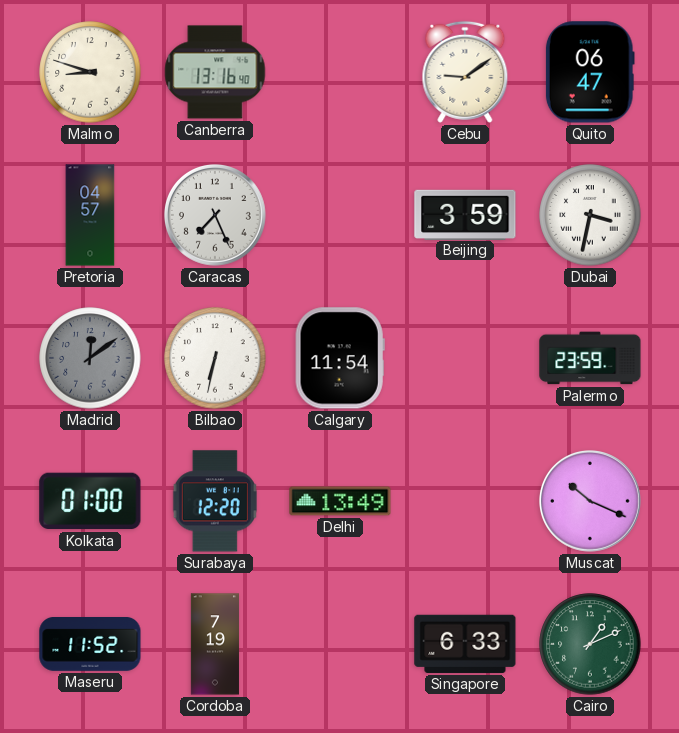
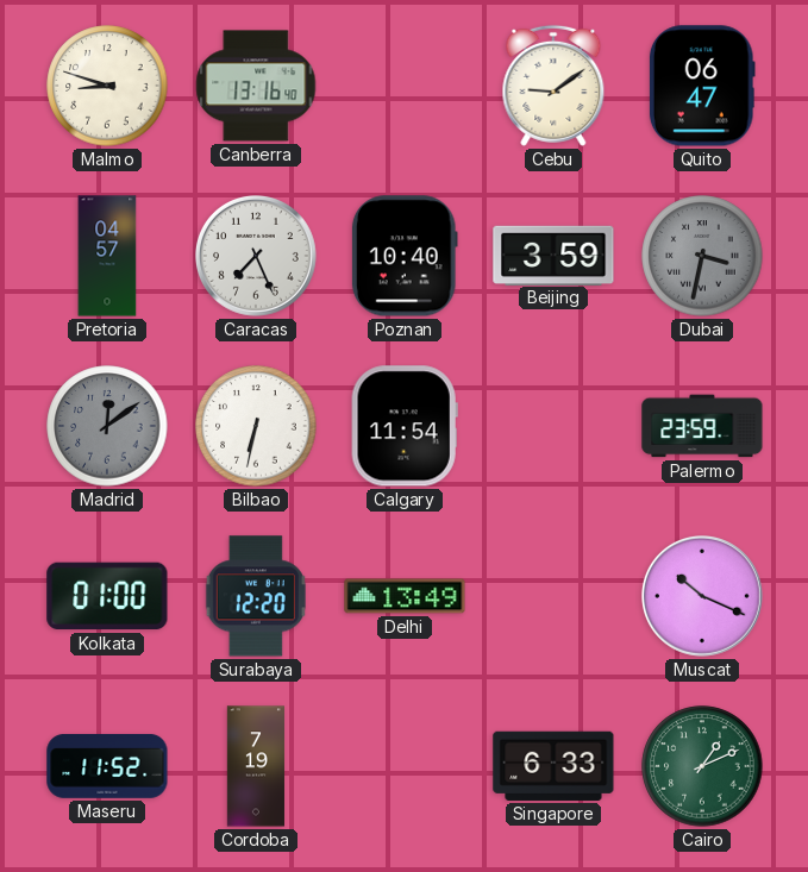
Poznan: none -> 10:40 (405, 256)
Dubai dial: white -> grey (702, 256)
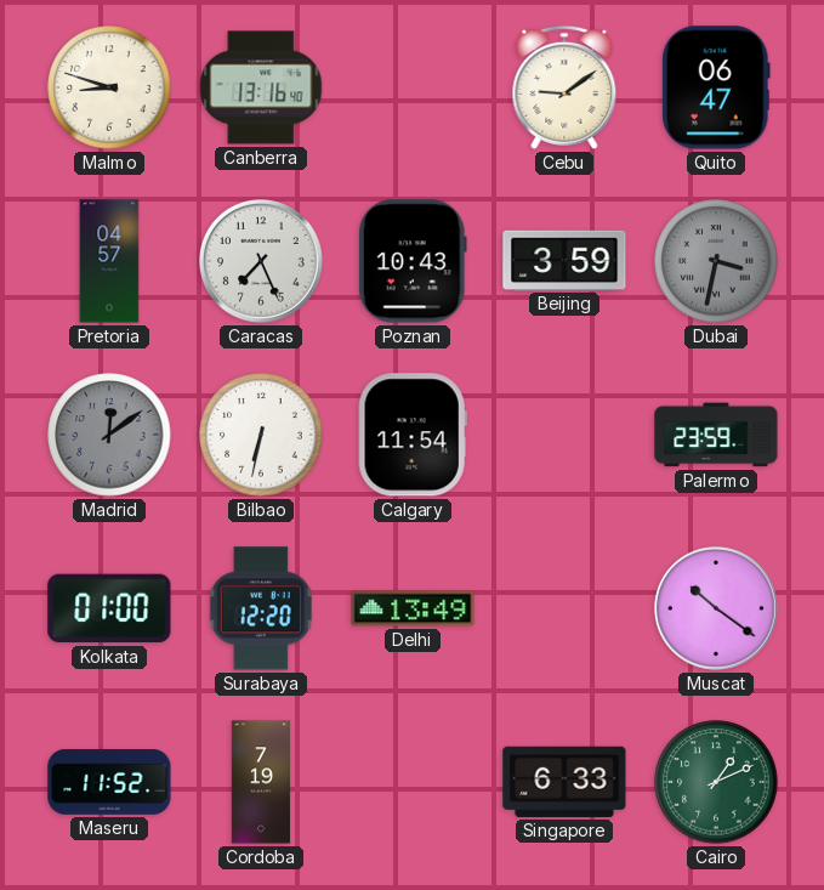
Poznan: 10:40 -> 10:43 (413, 261)
Muscat: 10:19 -> 10:21 (717, 610)
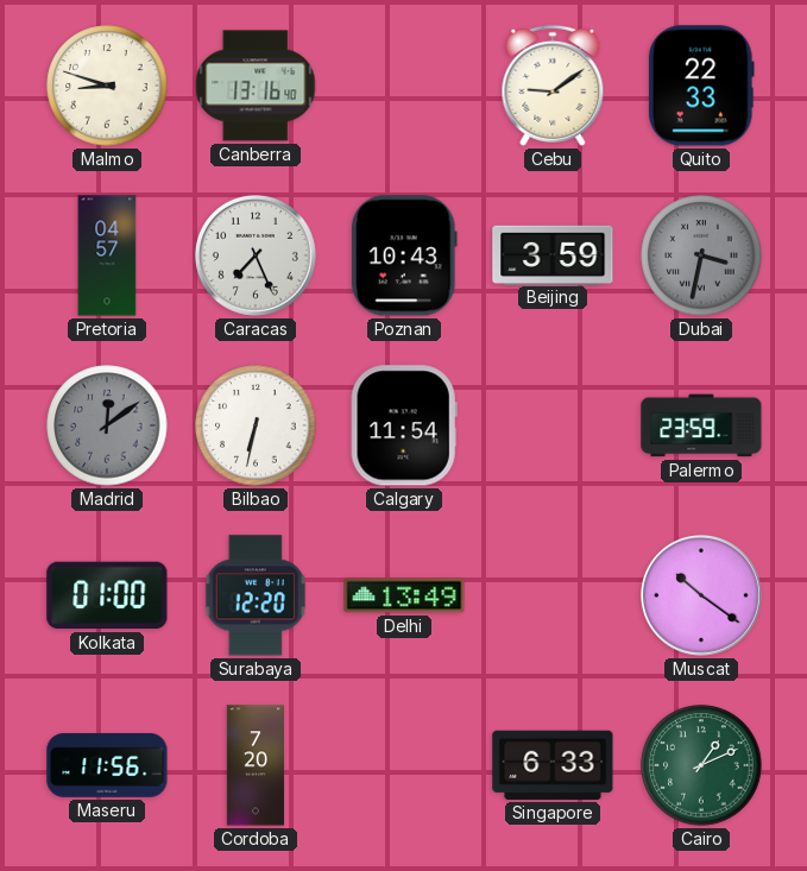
Quito: 06:47 -> 22:33 (701, 86)
Maseru: 11:52 -> 11:56 (107, 766)
Cordoba: 7:19 -> 7:20 (256, 765)
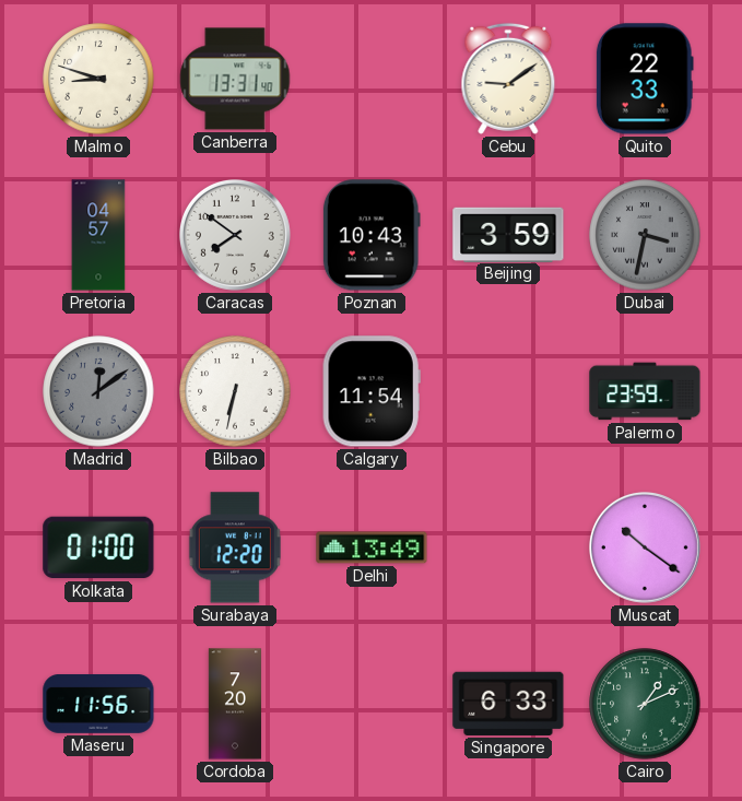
Canberra: 13:16 -> 13:31 (235, 79)
Caracas: 7:26 -> 7:51 (236, 236)
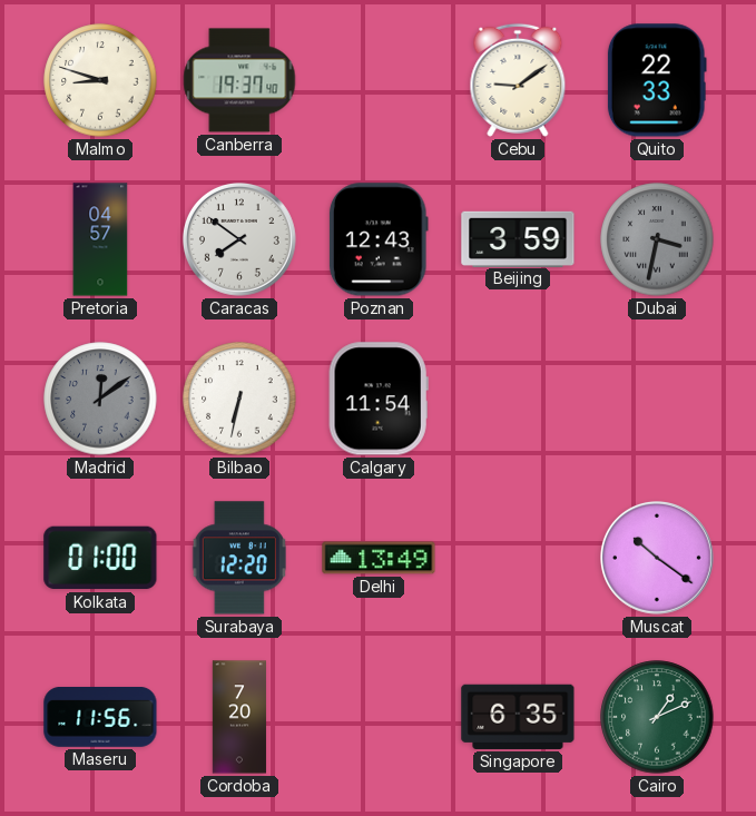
Canberra: 13:31 -> 19:37 (239, 80)
Poznan: 10:43 -> 12:43 (379, 239)
Palermo: 23:59 -> none (645, 391)
Singapore: 6:33 -> 6:35 (518, 717)
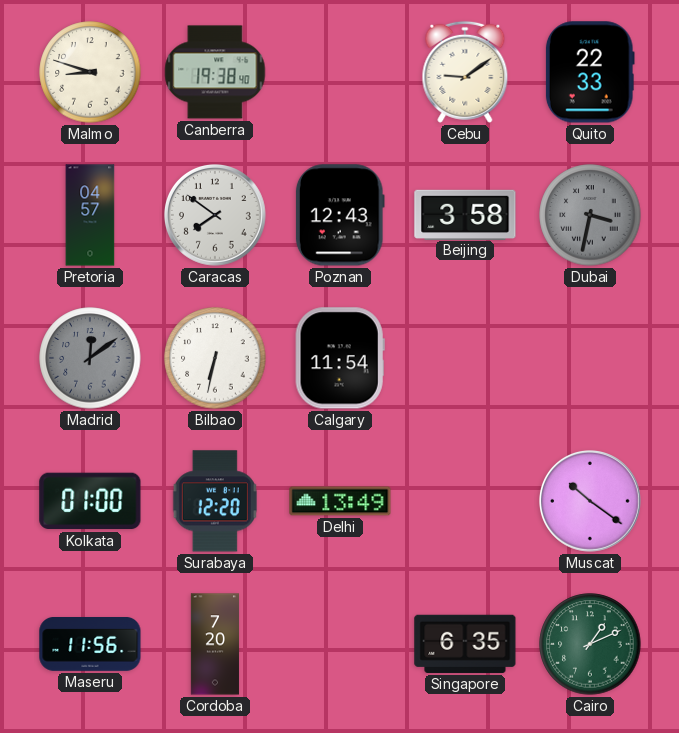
Canberra: 19:37 -> 19:38 (215, 72)
Beijing: 3:59 -> 3:58 (465, 214)
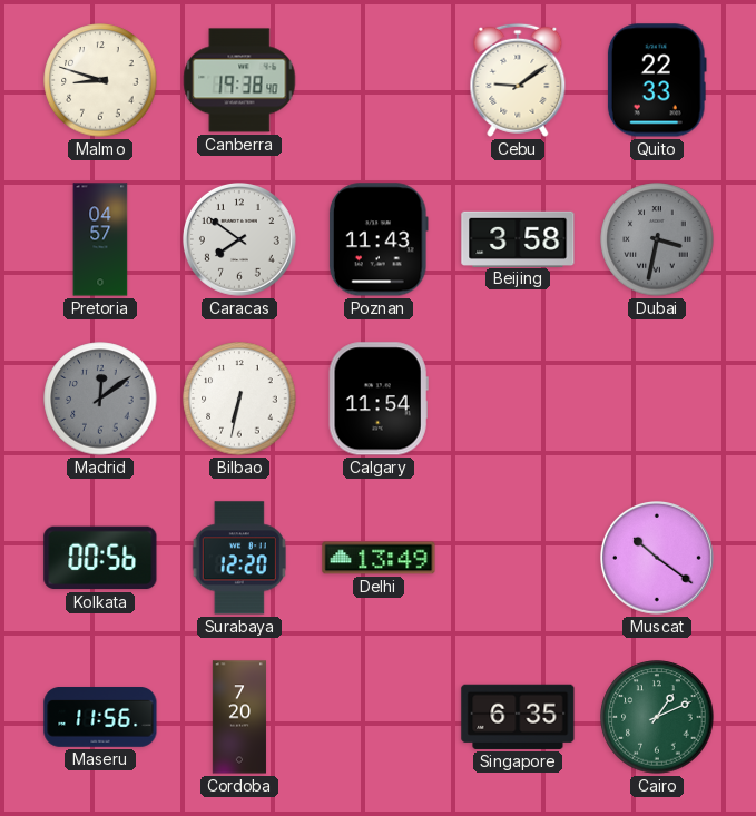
Poznan: 12:43 -> 11:43 (379, 239)
Kolkata: 01:00 -> 00:56 (100, 558)
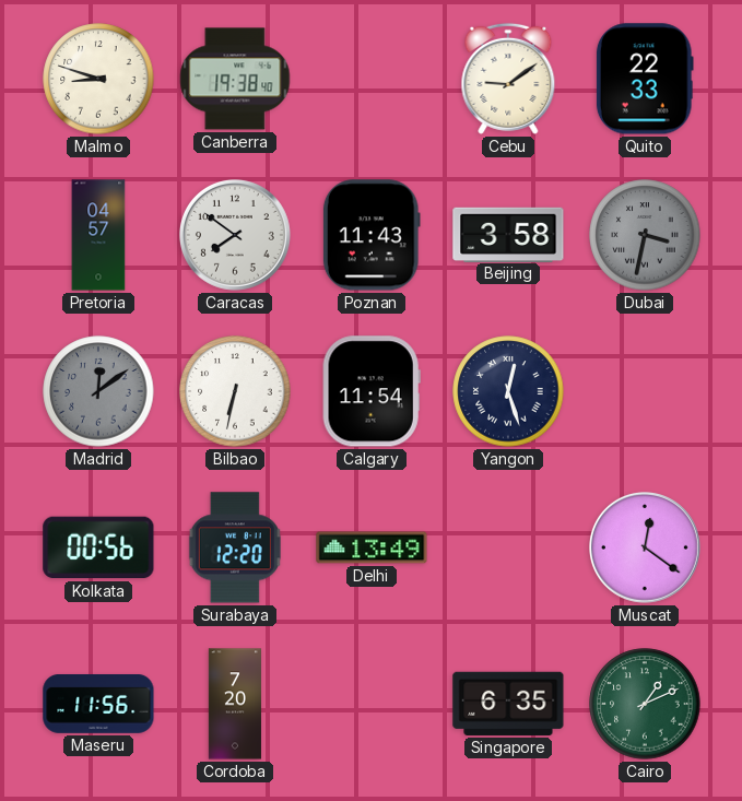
Yangon: none -> 12:27 (508, 391)
Muscat: 10:21 -> 12:21 (646, 549)
